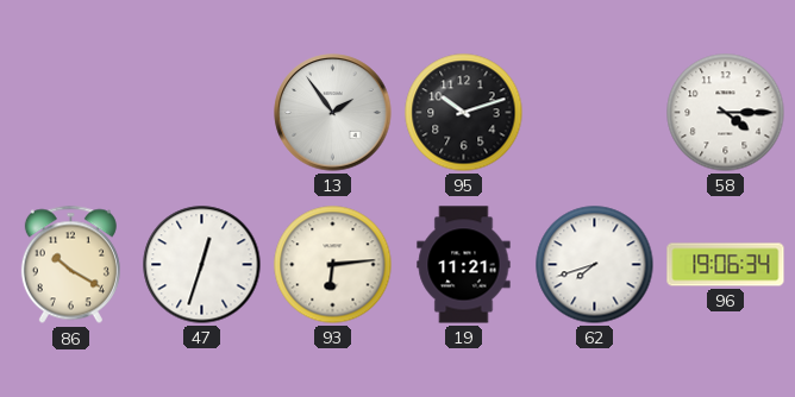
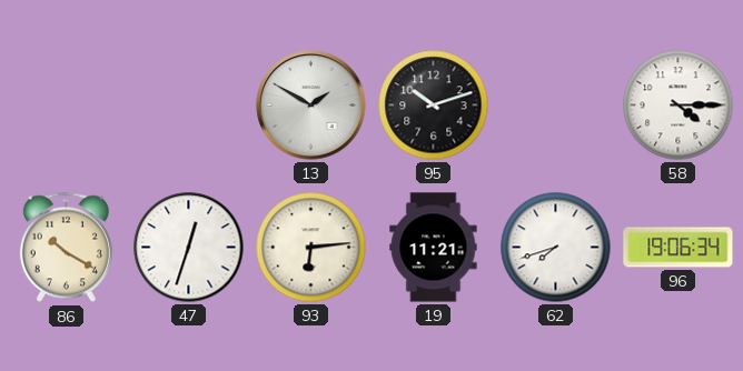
13: 1:54 -> 1:50 (311, 106)
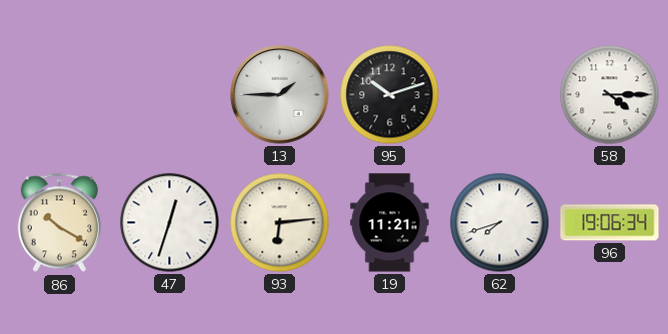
13: 1:50 -> 1:45 (280, 95)
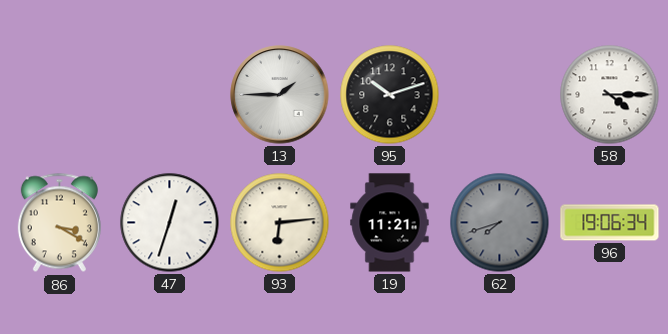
86: 10:20 -> 3:20 (59, 223)
62 dial: white -> grey (500, 223)
